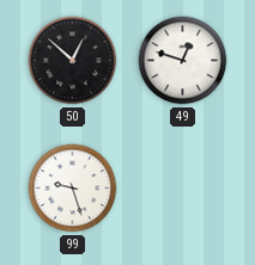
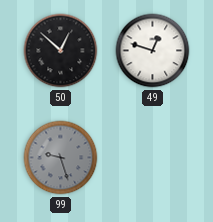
99 dial: white -> grey (61, 158)
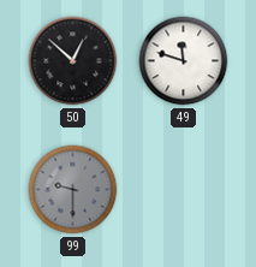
49: 12:48 -> 11:48 (184, 61)
99: 9:27 -> 9:30 (73, 190)
